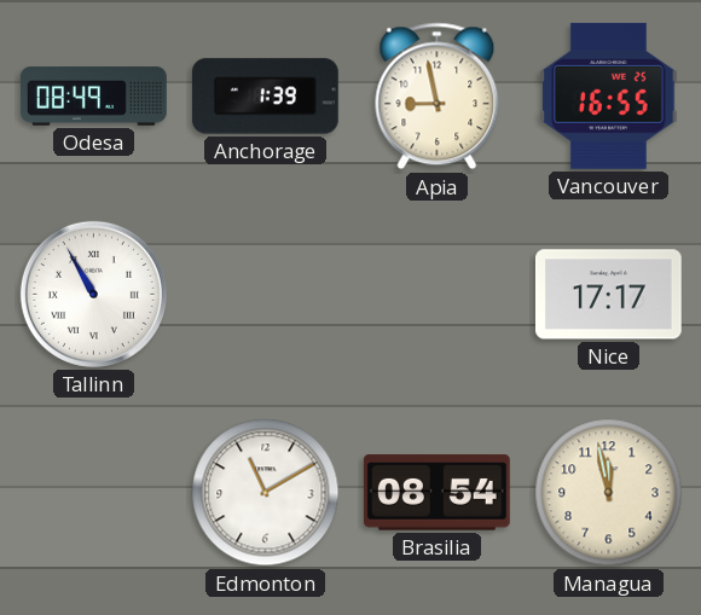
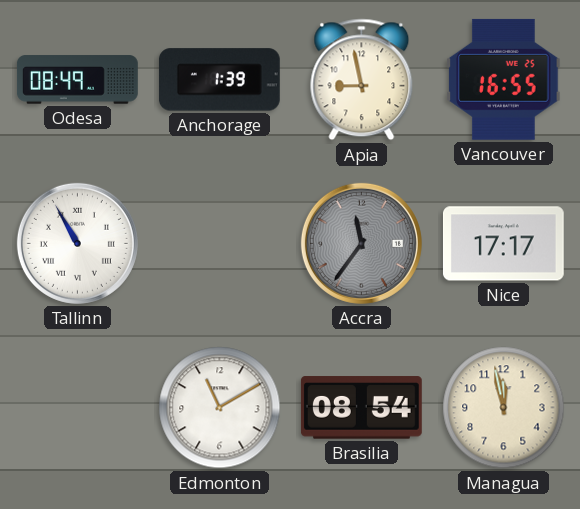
Accra: none -> 11:36 (361, 243)
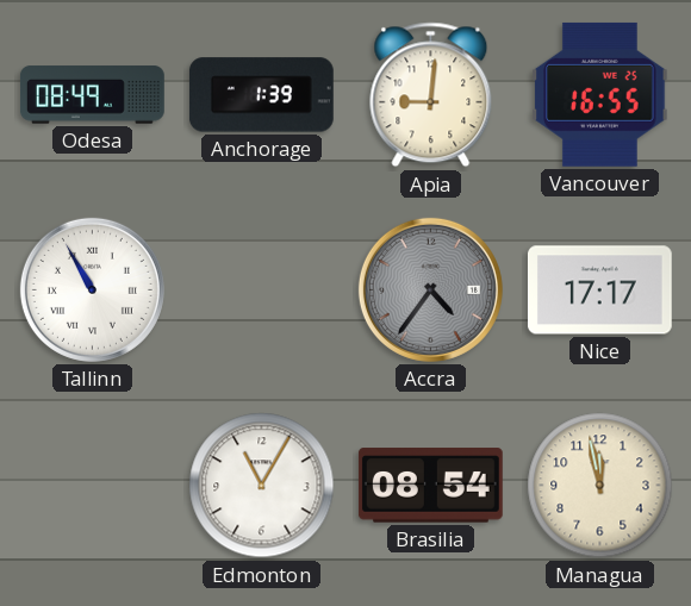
Apia: 8:58 -> 9:01 (431, 95)
Accra: 11:36 -> 4:36 (430, 289)
Edmonton: 11:10 -> 11:05 (262, 486)
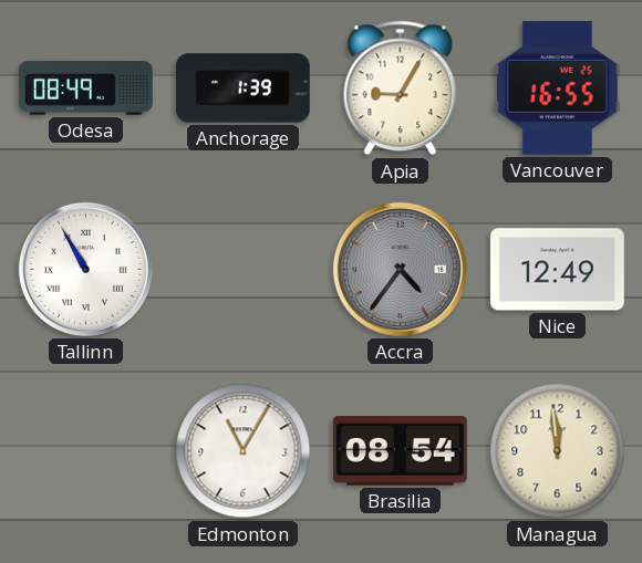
Apia: 9:01 -> 9:05 (401, 88)
Nice: 17:17 -> 12:49 (557, 270)
Managua: 11:58 -> 11:59 (558, 451)
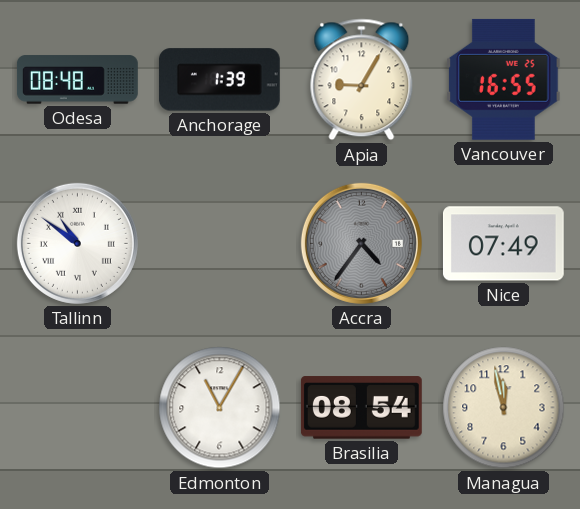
Odesa: 08:49 -> 08:48 (77, 80)
Tallinn: 10:55 -> 10:51 (77, 243)
Nice: 12:49 -> 07:49 (503, 244)
Managua: 11:59 -> 11:58 (504, 408)
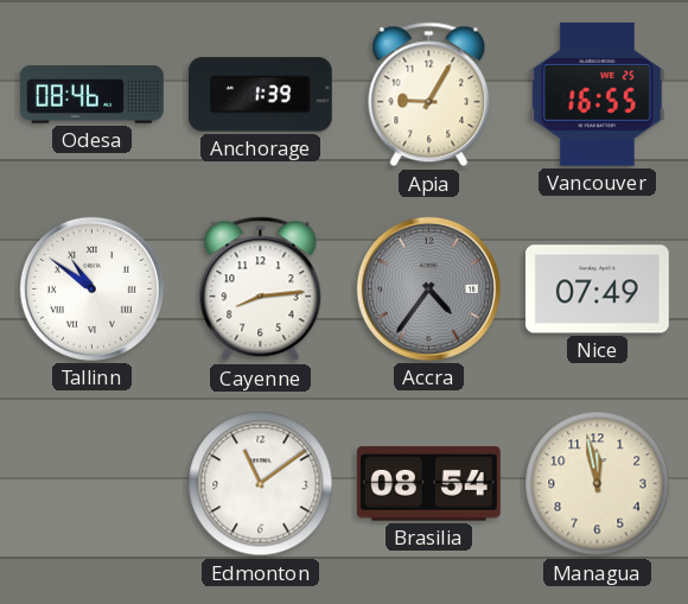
Odesa: 08:48 -> 08:46 (91, 95)
Cayenne: none -> 8:14 (261, 290)
Edmonton: 11:05 -> 11:09 (261, 484)
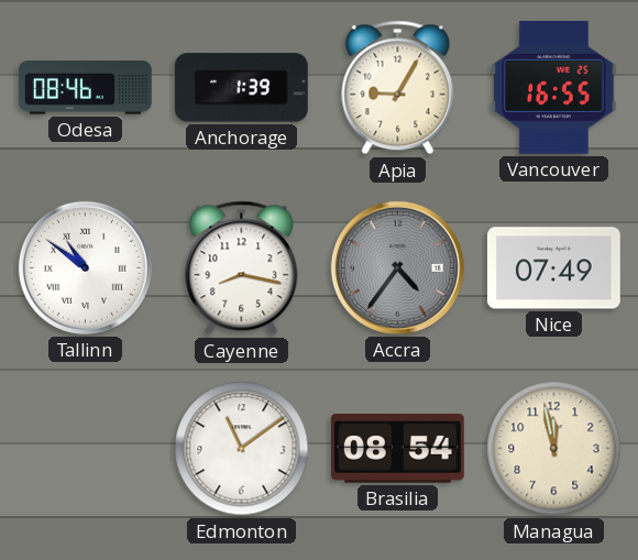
Cayenne: 8:14 -> 8:17 (242, 268)
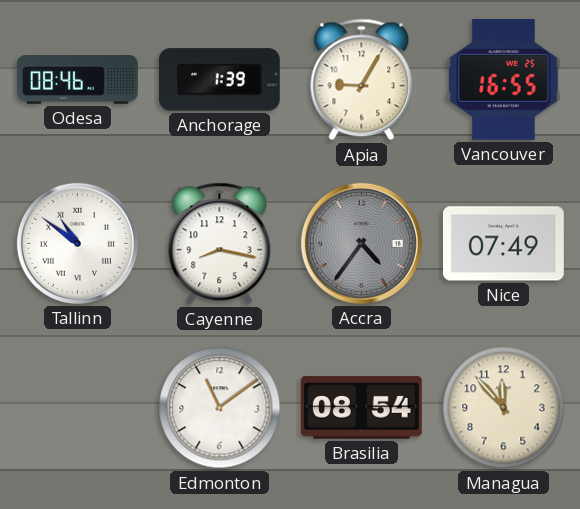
Managua: 11:58 -> 11:53 (504, 408)
